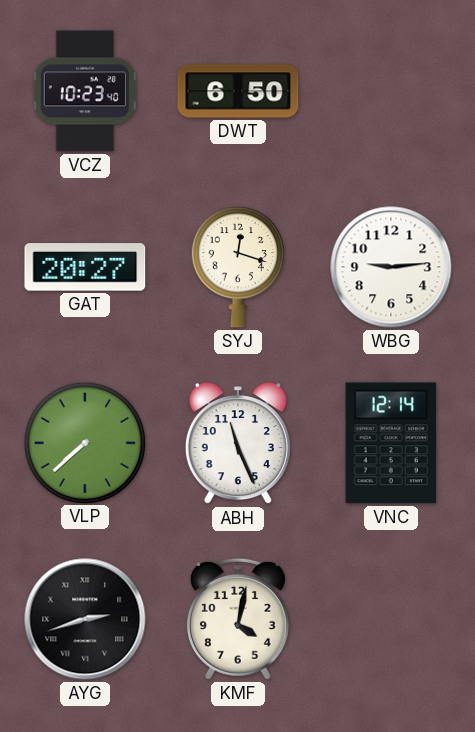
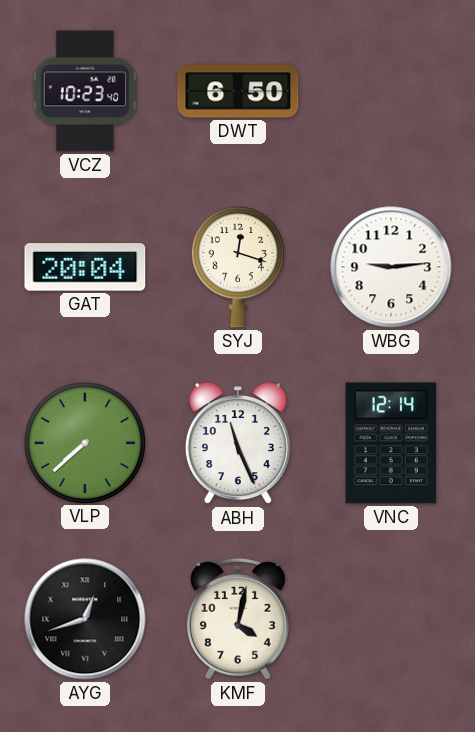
GAT: 20:27 -> 20:04 (85, 267)
AYG: 2:42 -> 12:42 (85, 619)
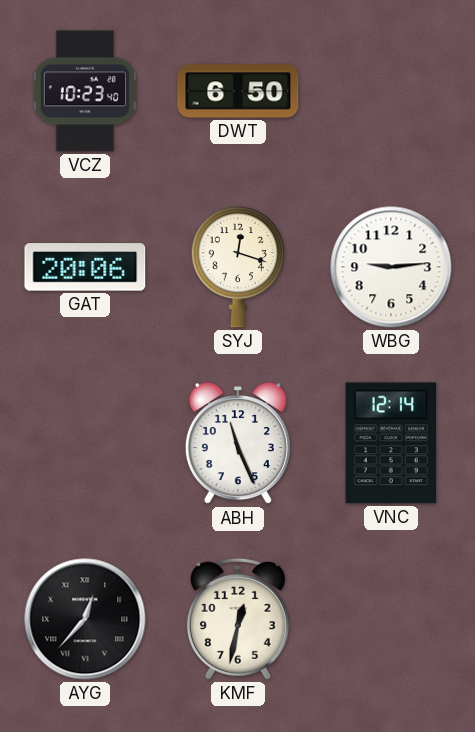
GAT: 20:04 -> 20:06 (85, 267)
VLP: 7:38 -> none (84, 442)
AYG: 12:42 -> 12:37 (85, 619)
KMF: 4:02 -> 12:32 (238, 619)
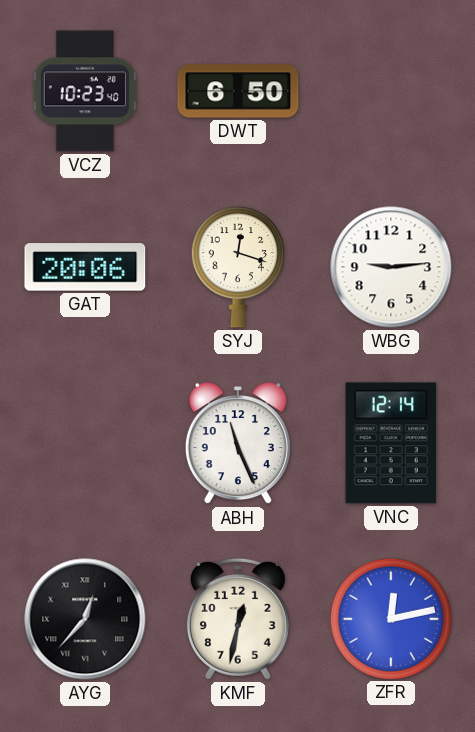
ZFR: none -> 12:13 (390, 618)
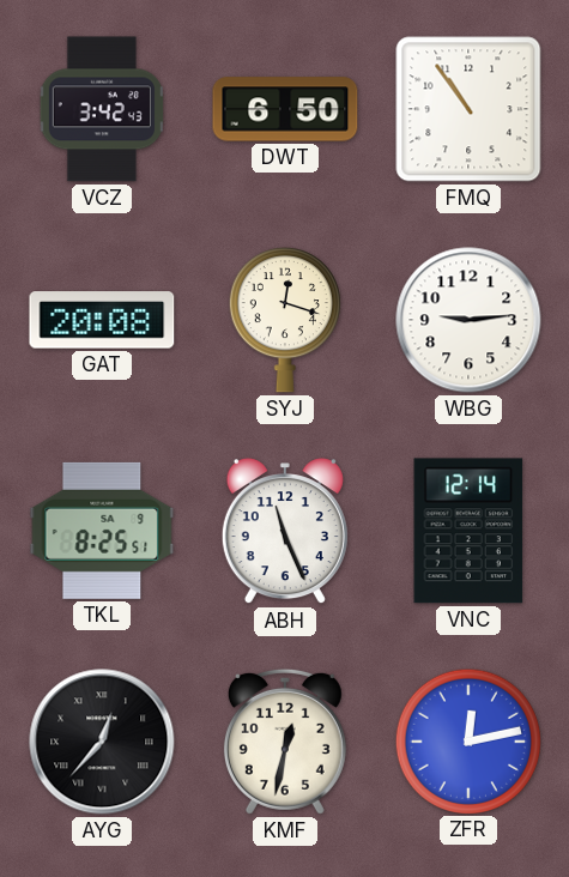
VCZ: 10:23 -> 3:42 (102, 109)
FMQ: none -> 10:54 (468, 109)
GAT: 20:06 -> 20:08 (102, 320)
TKL: none -> 8:25 (102, 531)
